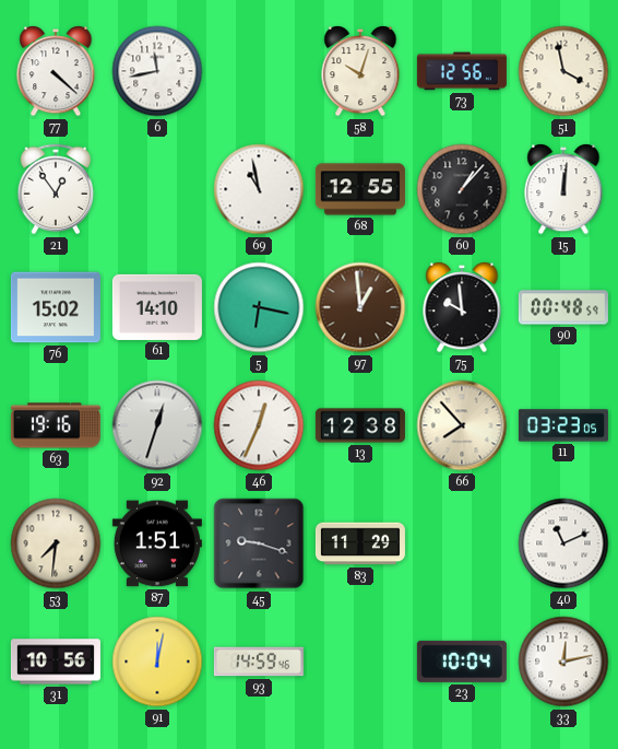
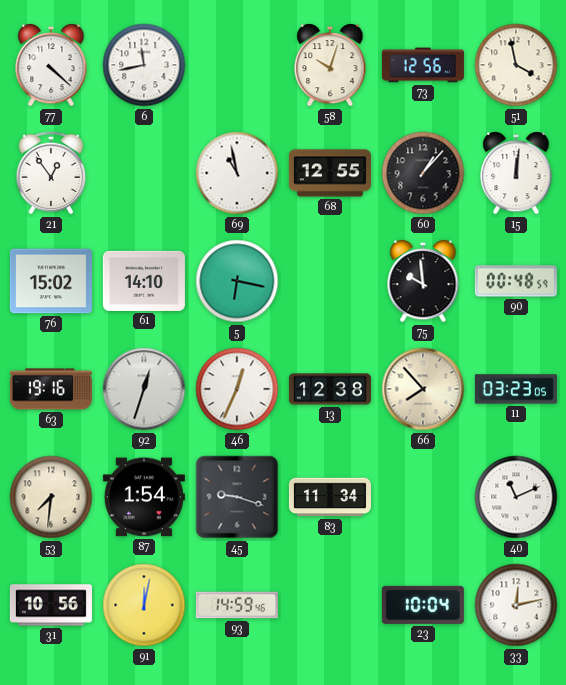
97: 12:59 -> none (360, 307)
87: 1:51 -> 1:54 (144, 497)
83: 11:29 -> 11:34 (330, 497)
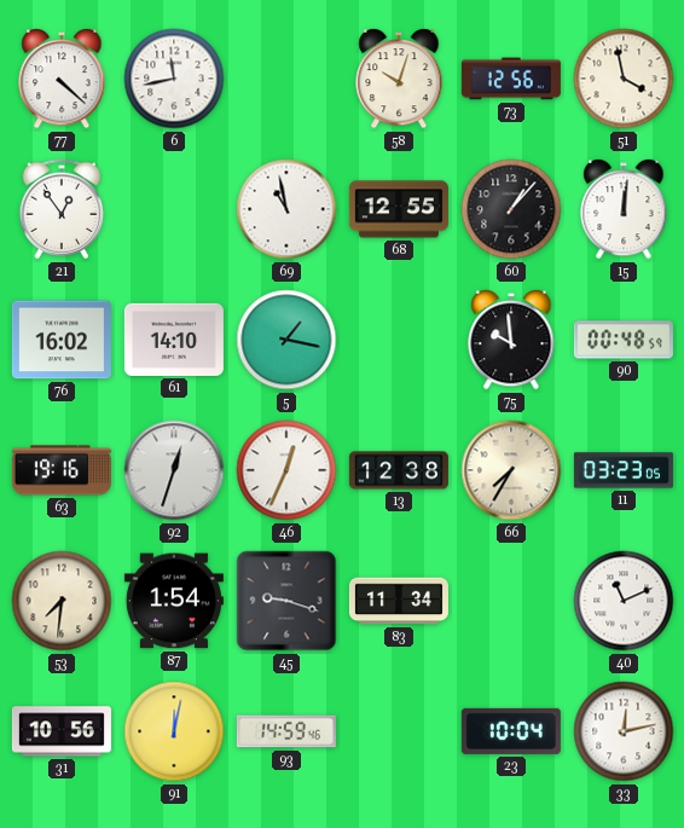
76: 15:02 -> 16:02 (62, 340)
5: 6:17 -> 1:17 (286, 340)
66: 7:53 -> 7:35 (511, 470)
